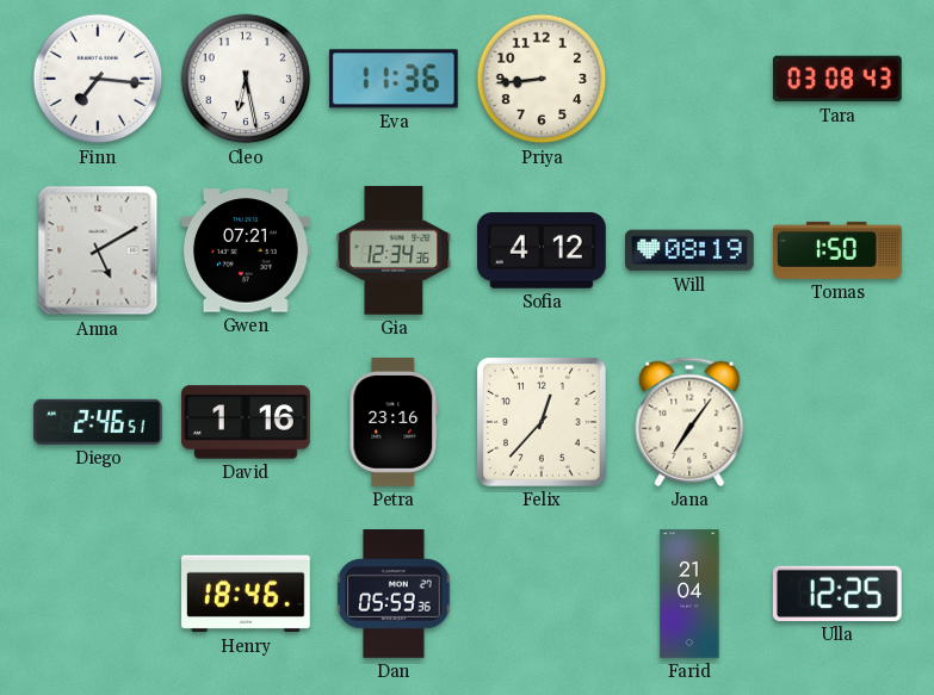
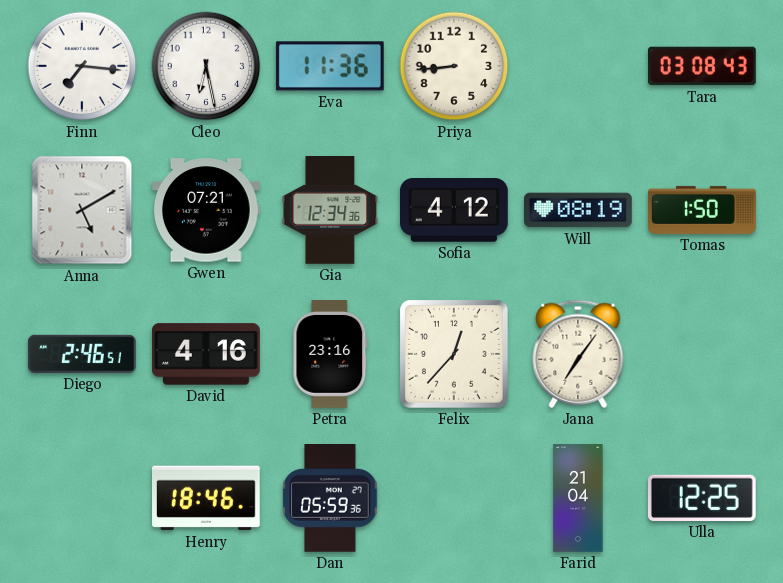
David: 1:16 -> 4:16 (206, 354)
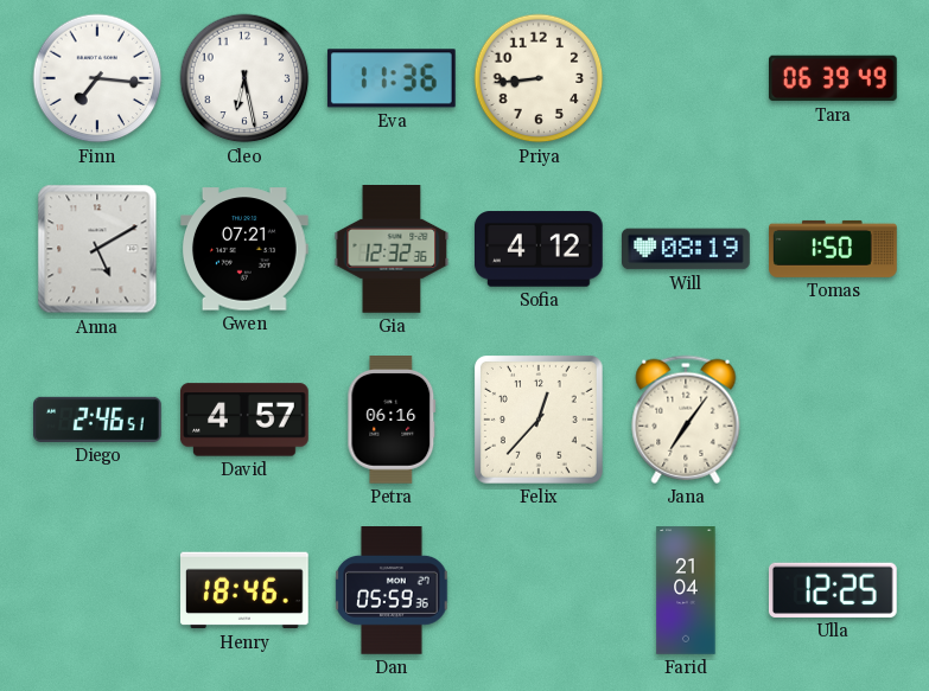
Tara: 03:08 -> 06:39 (834, 78)
Gia: 12:34 -> 12:32 (392, 250)
David: 4:16 -> 4:57 (244, 420)
Petra: 23:16 -> 06:16 (392, 421)
